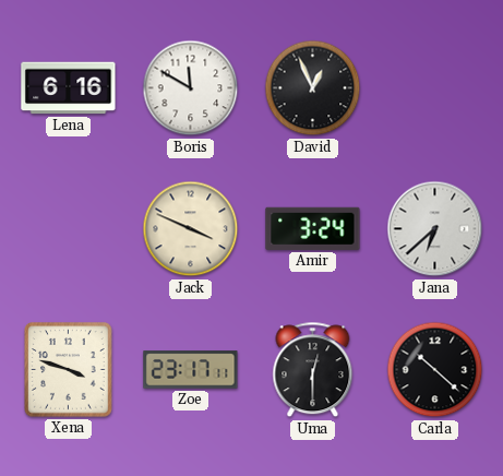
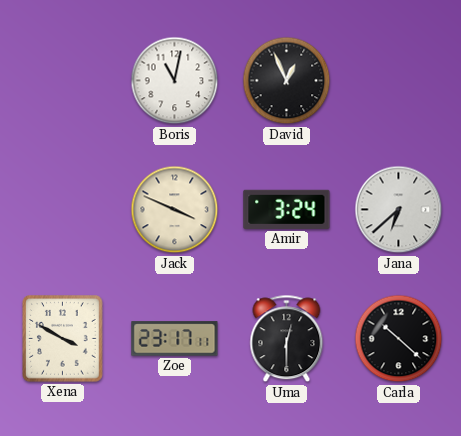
Lena: 6:16 -> none (69, 88)
Boris: 11:50 -> 11:02 (175, 81)
Xena: 3:48 -> 3:50 (63, 339)
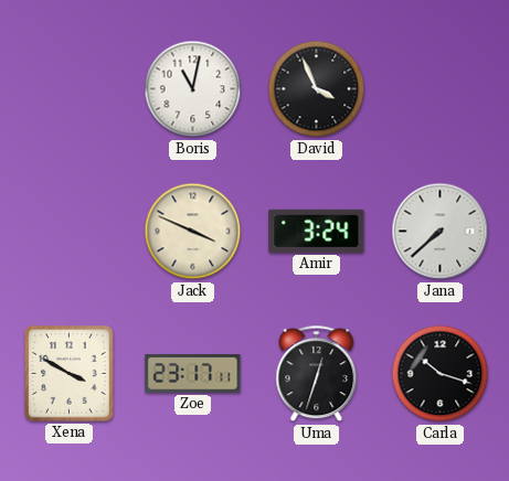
David: 12:56 -> 3:56 (317, 89)
Jana: 6:38 -> 7:38 (441, 232)
Uma: 12:30 -> 12:33 (317, 374)
Carla: 10:22 -> 10:18 (441, 374)
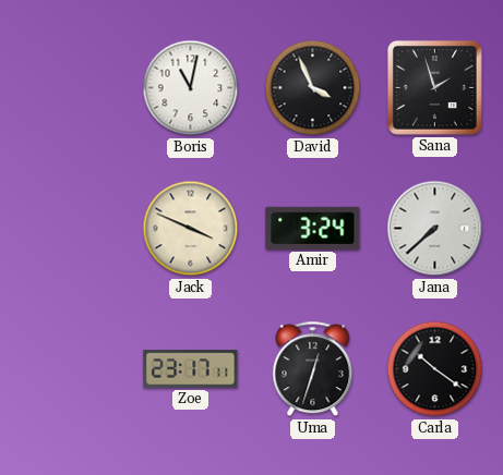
Sana: none -> 1:57 (434, 87)
Xena: 3:50 -> none (70, 374)
Carla: 10:18 -> 10:21 (435, 369)
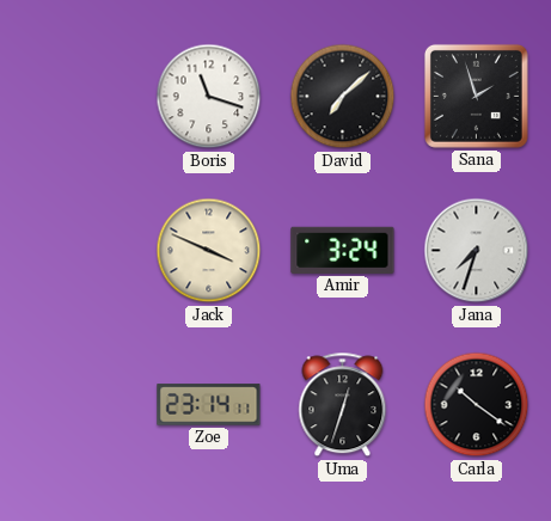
Boris: 11:02 -> 11:18 (209, 97)
David: 3:56 -> 7:08 (343, 97)
Jana: 7:38 -> 7:33 (477, 251)
Zoe: 23:17 -> 23:14 (209, 405)
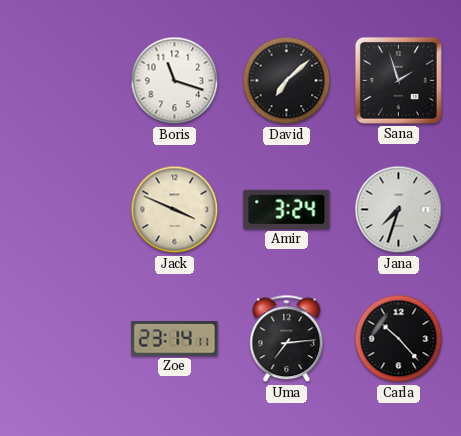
Uma: 12:33 -> 7:14 (287, 339)
Carla: 10:21 -> 10:23 (399, 339)
